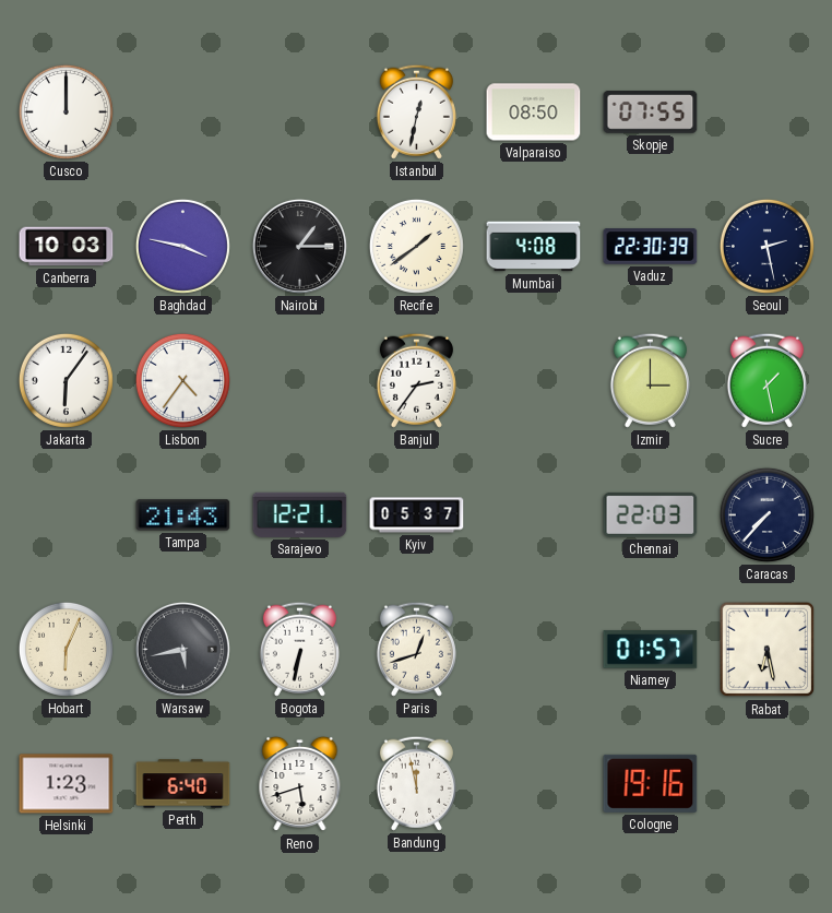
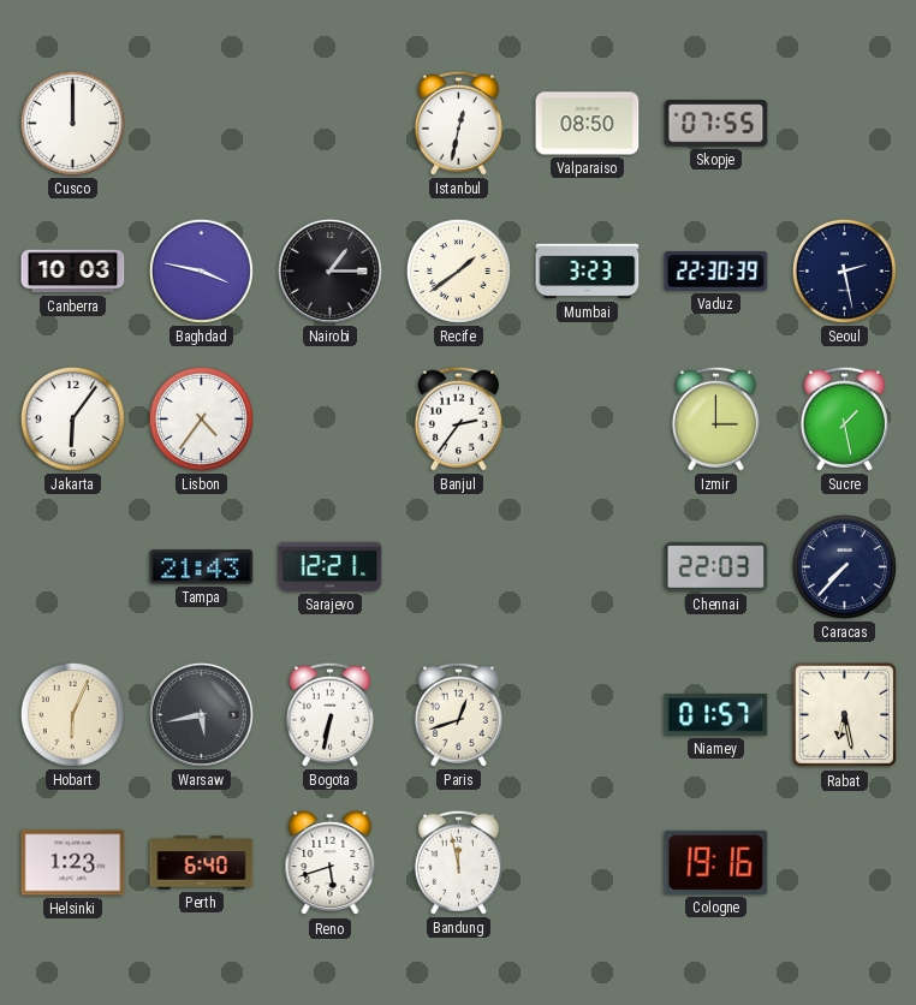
Mumbai: 4:08 -> 3:23 (588, 272)
Kyiv: 05:37 -> none (417, 515)
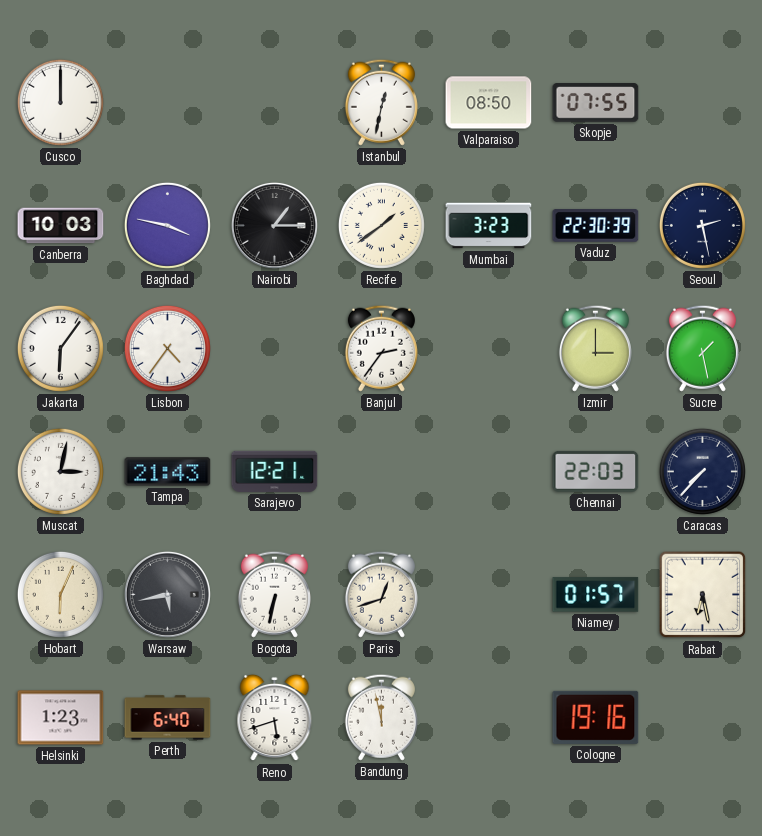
Muscat: none -> 3:02 (60, 471)
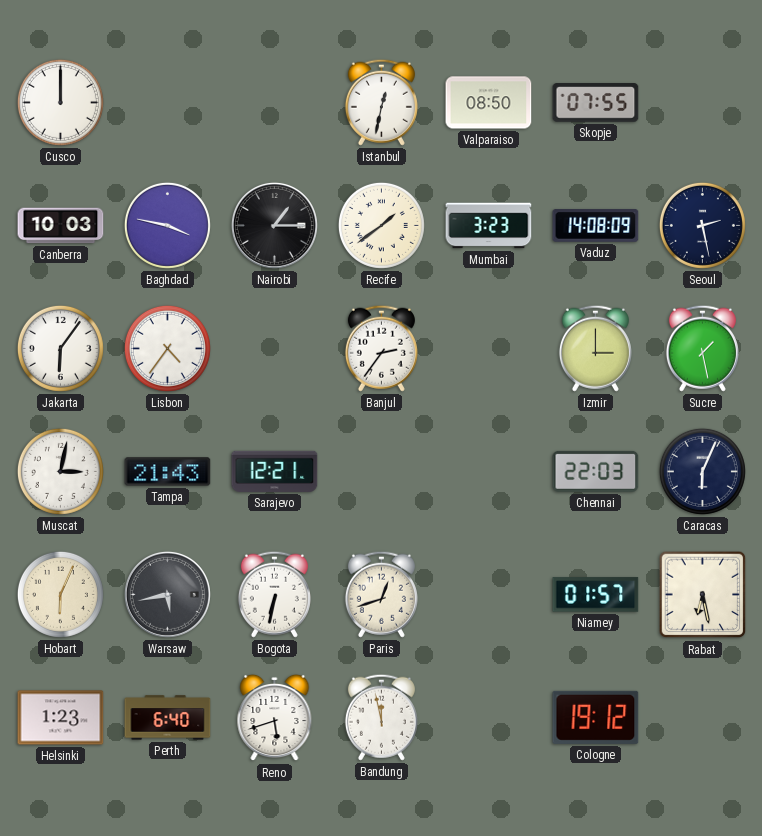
Vaduz: 22:30 -> 14:08 (596, 226)
Caracas: 7:37 -> 6:04 (702, 471)
Cologne: 19:16 -> 19:12 (596, 717)
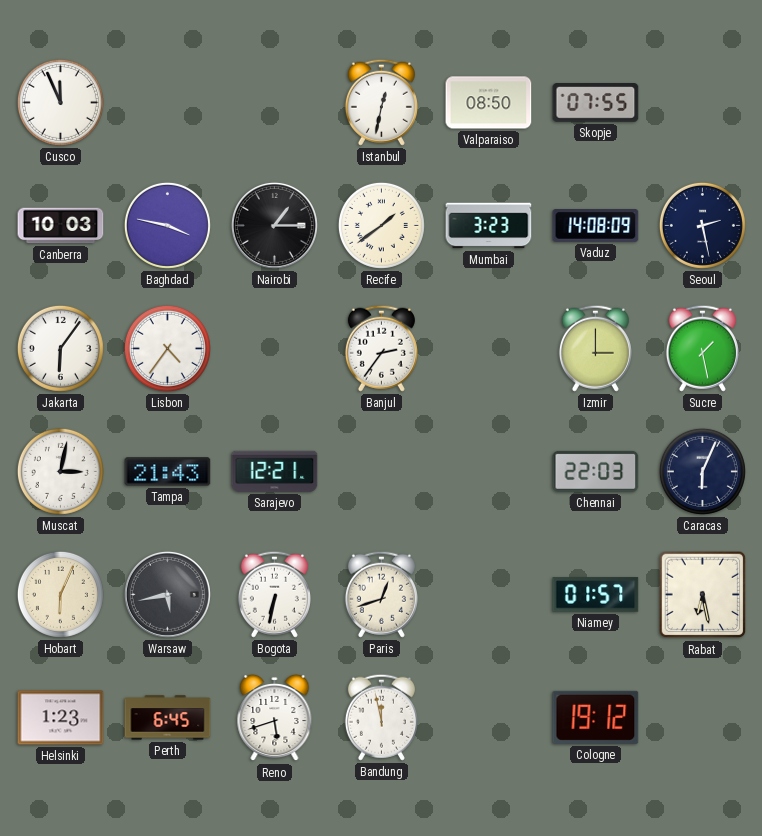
Cusco: 12:00 -> 11:56 (60, 102)
Perth: 6:40 -> 6:45 (168, 718)
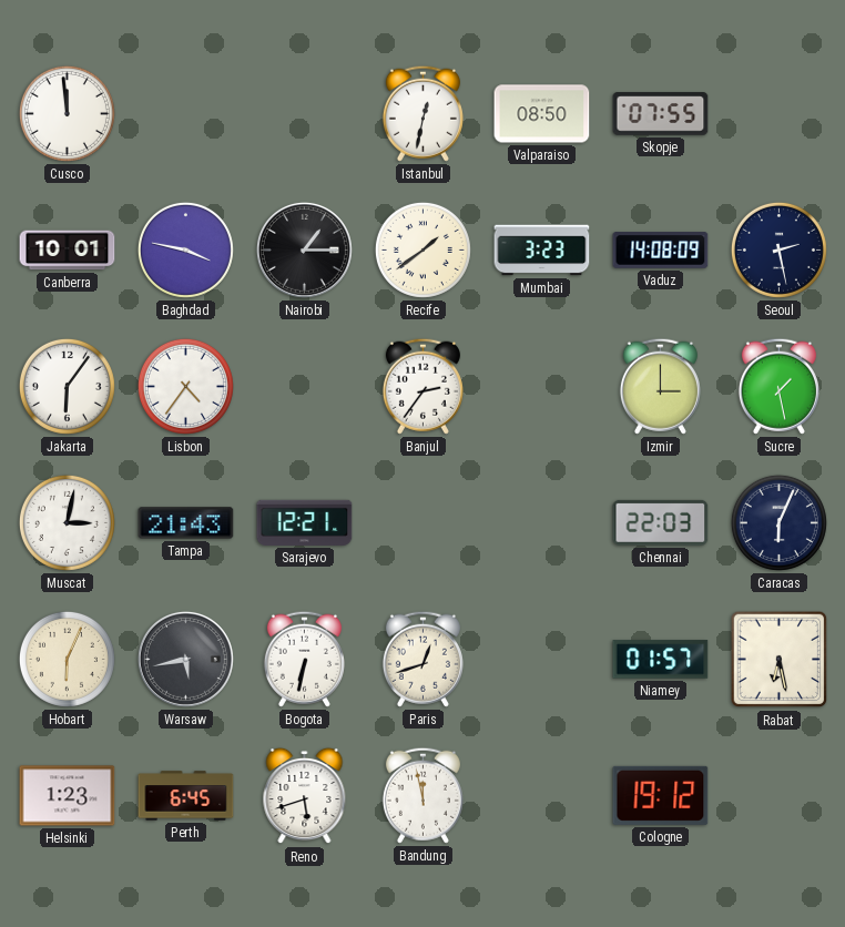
Cusco: 11:56 -> 11:59 (67, 113)
Canberra: 10:03 -> 10:01 (68, 251)
